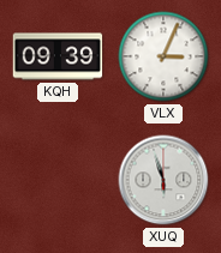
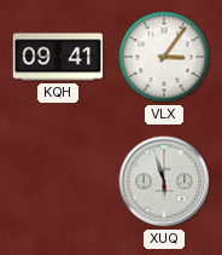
KQH: 09:39 -> 09:41 (58, 57)
VLX: 3:04 -> 3:06 (164, 57)
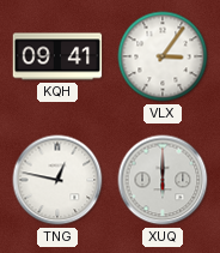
TNG: none -> 12:47 (57, 180)
XUQ: 5:57 -> 6:00 (163, 180)
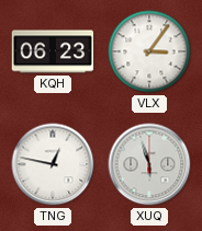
KQH: 09:41 -> 06:23 (53, 51)
XUQ: 6:00 -> 5:57 (149, 164)
